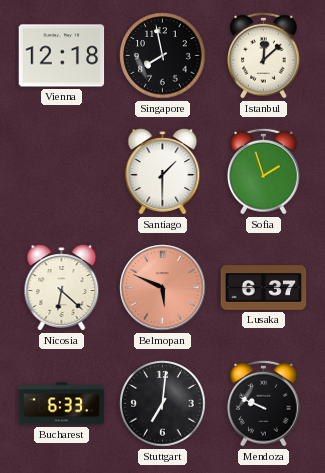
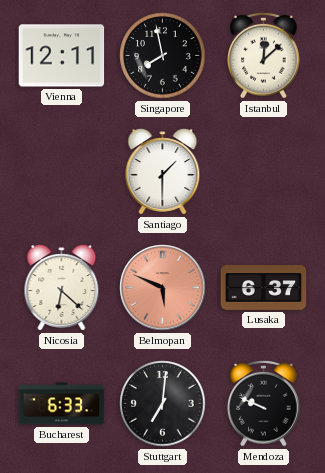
Vienna: 12:18 -> 12:11 (62, 56)
Sofia: 1:57 -> none (264, 171)
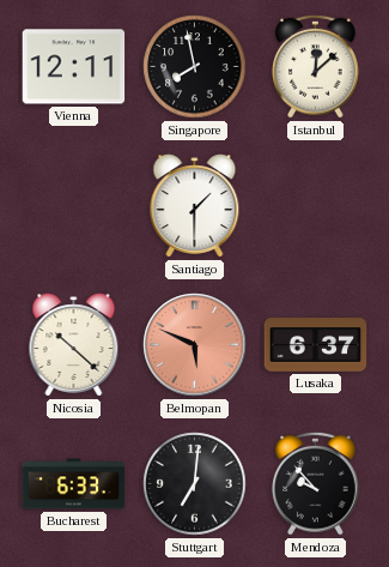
Nicosia: 6:22 -> 10:22 (74, 345)
Mendoza: 9:49 -> 9:53 (316, 483)
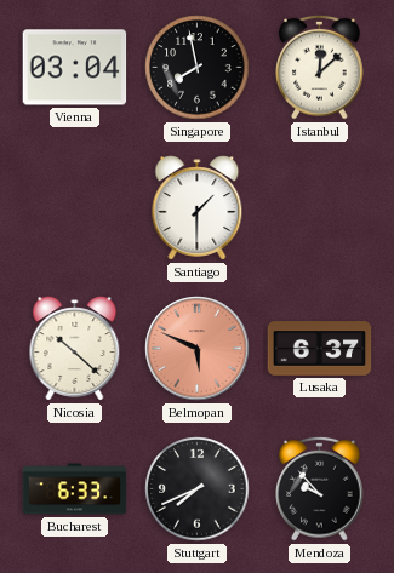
Vienna: 12:11 -> 03:04 (75, 68)
Stuttgart: 7:01 -> 7:41 (198, 489)
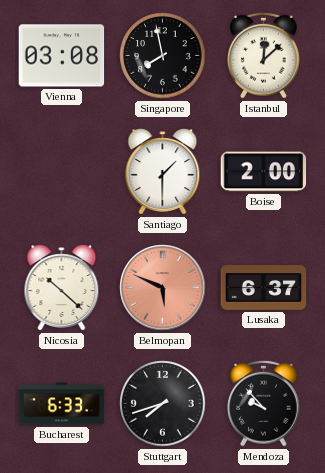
Vienna: 03:04 -> 03:08 (62, 56)
Boise: none -> 2:00 (264, 172)
Stuttgart: 7:41 -> 7:42 (163, 404)
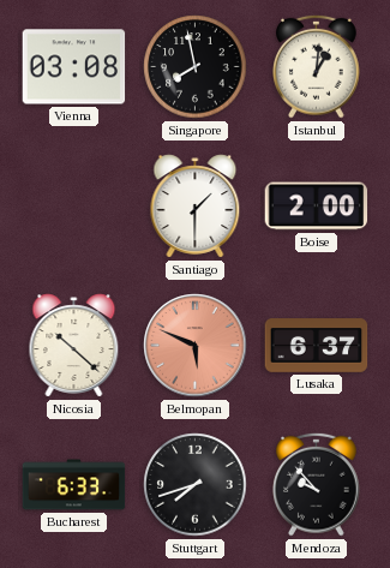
Istanbul: 12:08 -> 1:01 (317, 66)
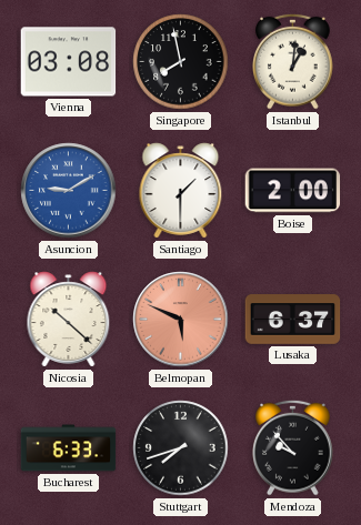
Asuncion: none -> 9:10 (69, 191)
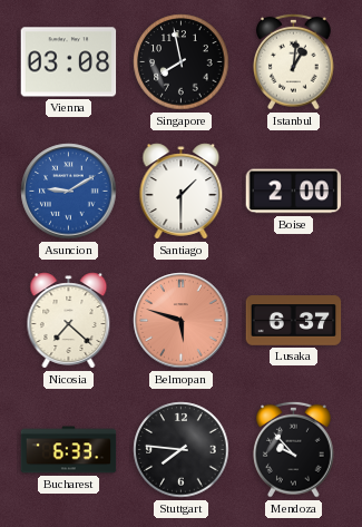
Nicosia: 10:22 -> 7:22 (69, 321)
Belmopan: 5:49 -> 5:48 (182, 321)
Stuttgart: 7:42 -> 7:46 (182, 450)
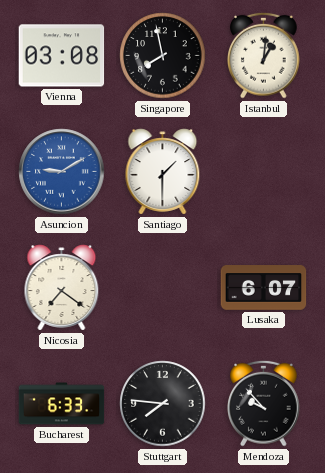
Boise: 2:00 -> none (294, 192)
Nicosia: 7:22 -> 7:21 (62, 288)
Belmopan: 5:48 -> none (182, 321)
Lusaka: 6:37 -> 6:07 (264, 288)
